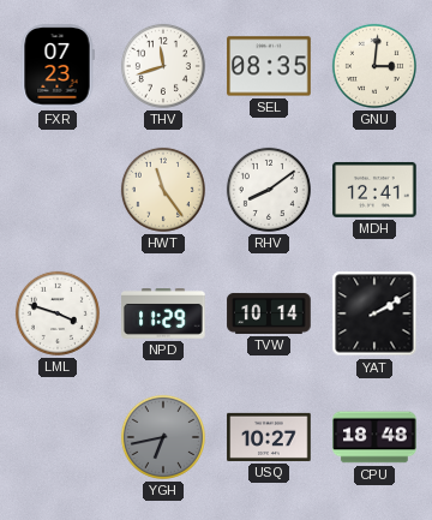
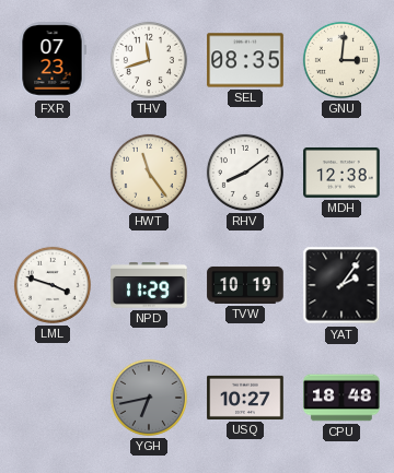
MDH: 12:41 -> 12:38 (341, 173)
TVW: 10:14 -> 10:19 (245, 285)
YAT: 2:10 -> 2:06 (341, 285)
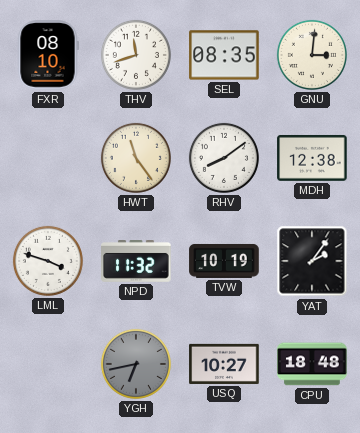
FXR: 07:23 -> 08:10 (48, 55)
NPD: 11:29 -> 11:32 (136, 262)
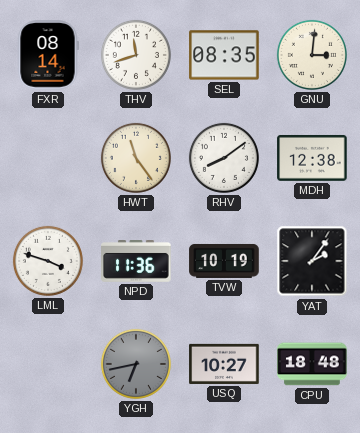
FXR: 08:10 -> 08:14 (48, 55)
NPD: 11:32 -> 11:36 (136, 262)
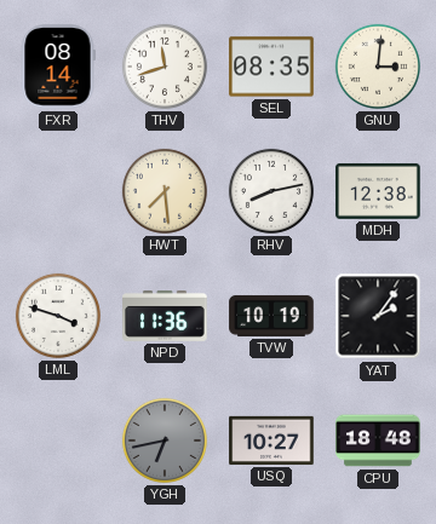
HWT: 11:24 -> 7:29 (165, 191)
RHV: 8:09 -> 8:13 (271, 191)
